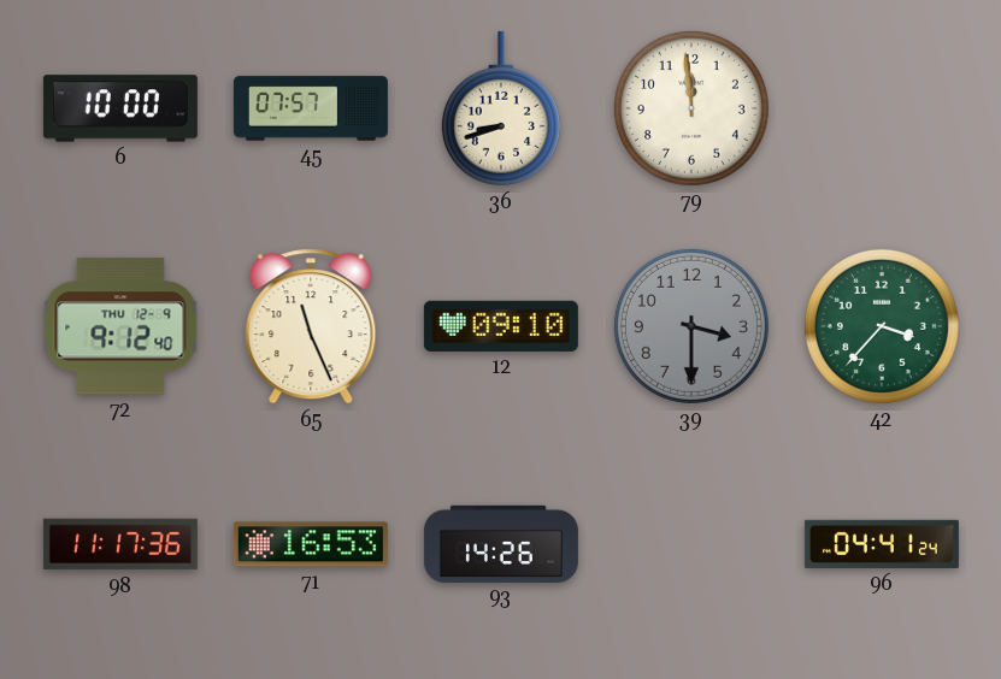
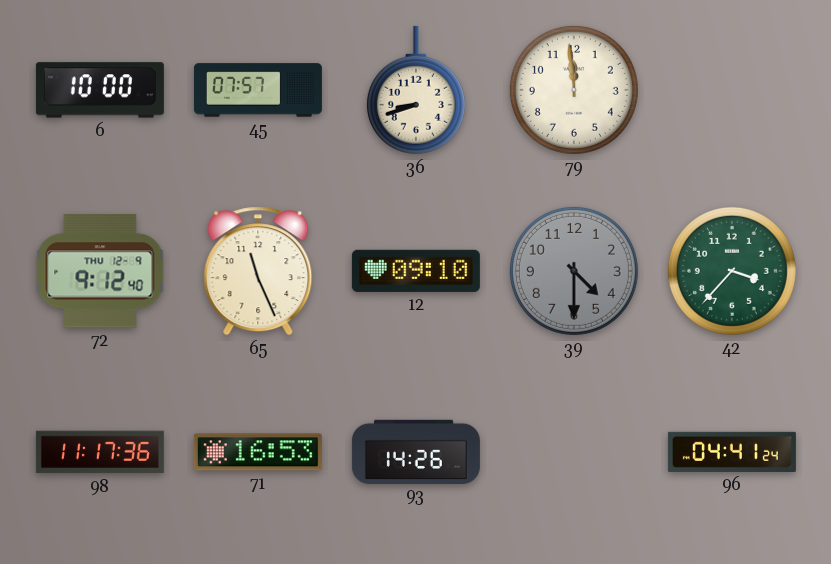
39: 3:30 -> 4:30 (574, 271)
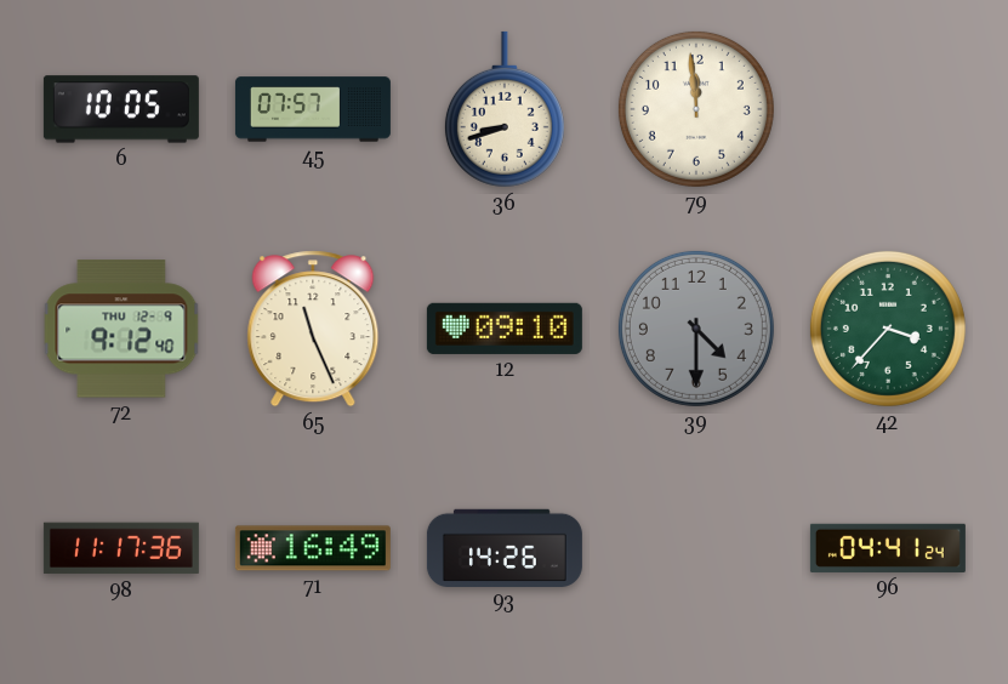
6: 10:00 -> 10:05 (121, 109)
71: 16:53 -> 16:49 (313, 548)
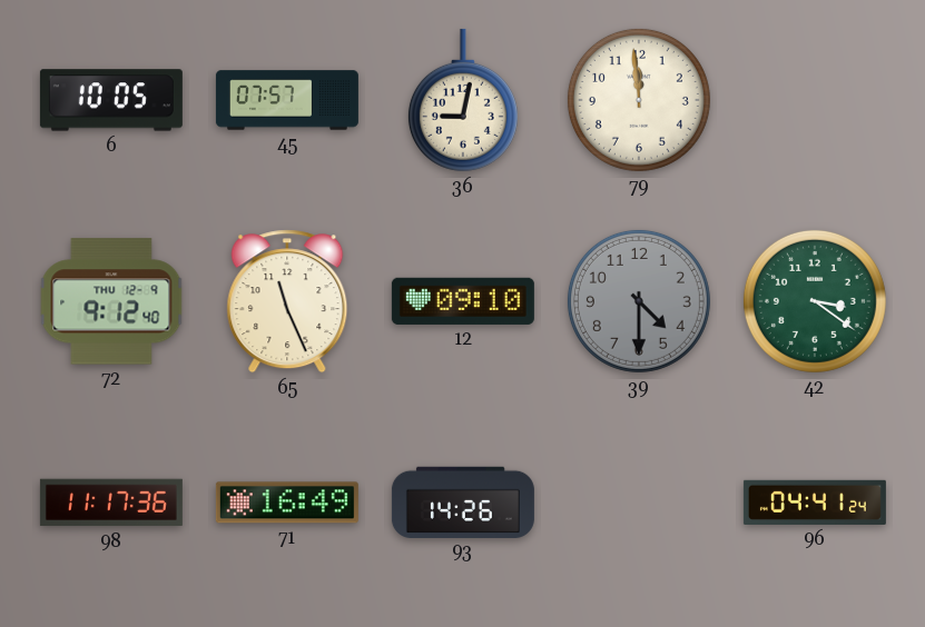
36: 8:42 -> 9:02 (463, 100)
42: 3:37 -> 3:21 (815, 301)
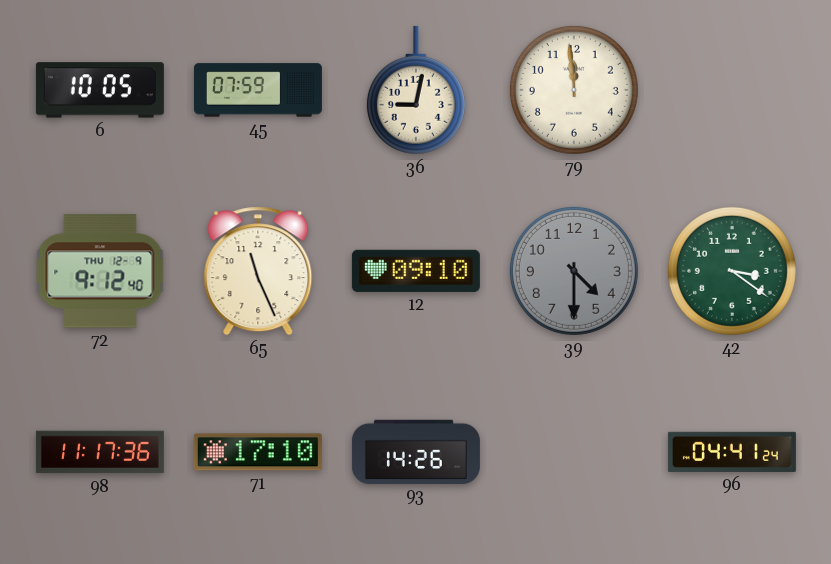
45: 07:57 -> 07:59 (258, 90)
71: 16:49 -> 17:10 (258, 452)
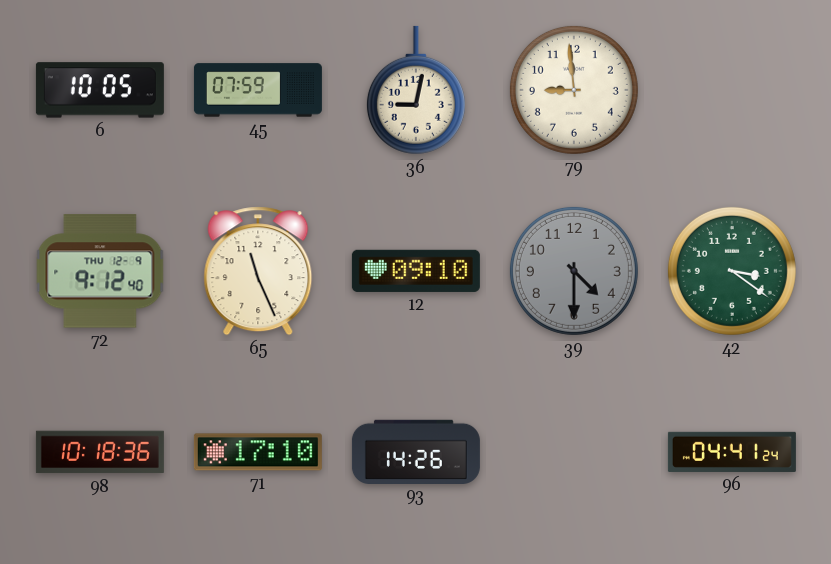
79: 11:59 -> 8:59 (574, 90)
98: 11:17 -> 10:18 (100, 452)
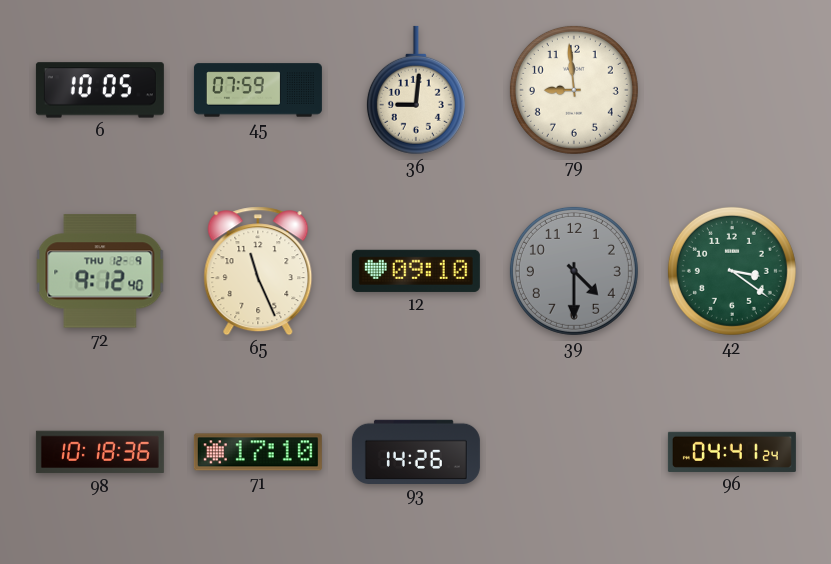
36: 9:02 -> 9:01 (416, 90)
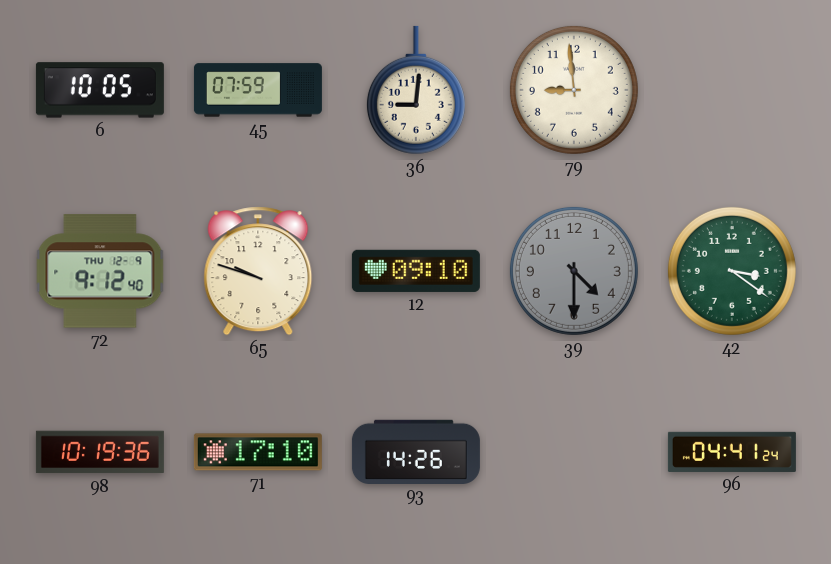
65: 11:26 -> 9:48 (258, 271)
98: 10:18 -> 10:19 (100, 452)
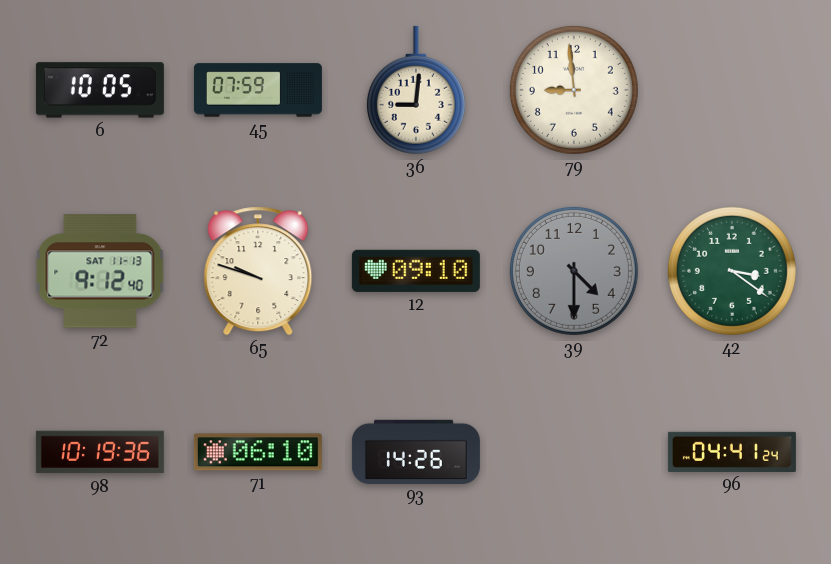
72 date: THU 12-9 -> SAT 11-13 (100, 271)
71: 17:10 -> 06:10 (258, 452)
